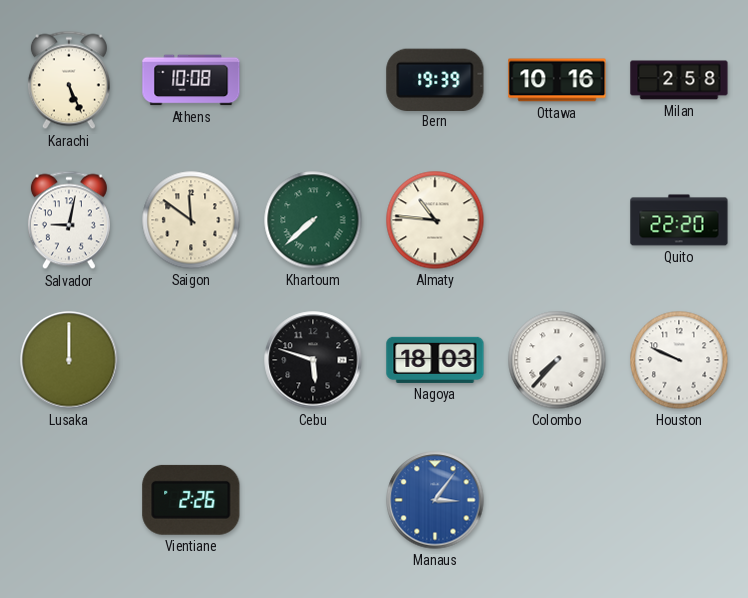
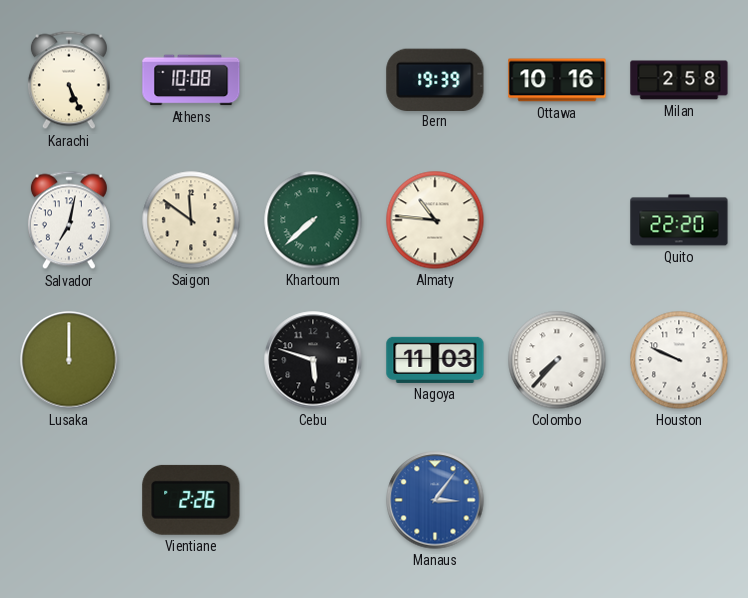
Salvador: 9:02 -> 7:02 (69, 220)
Nagoya: 18:03 -> 11:03 (435, 360)
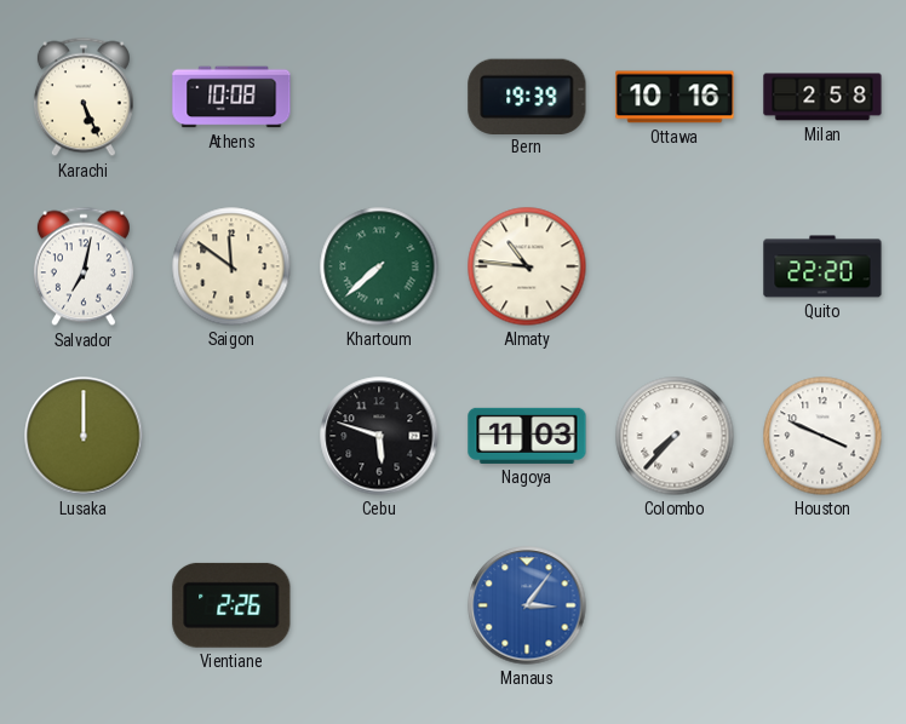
Houston: 9:49 -> 3:49 (822, 436)
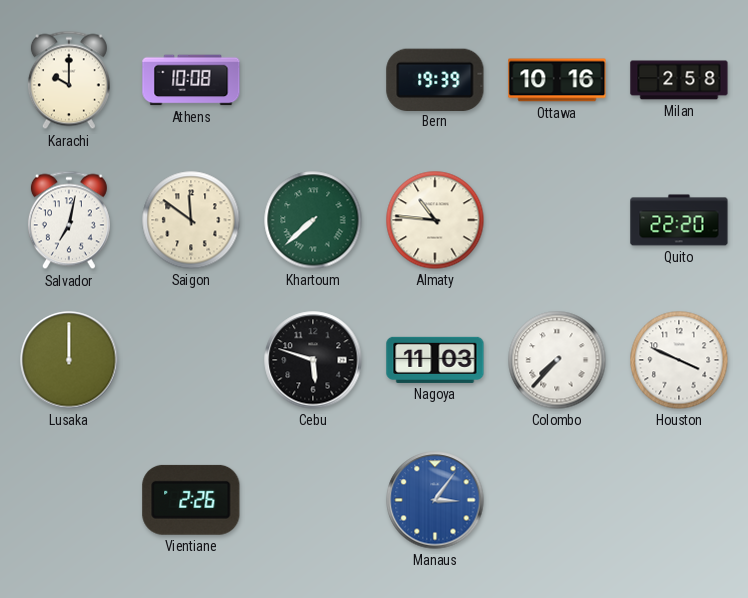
Karachi: 5:26 -> 10:00 (69, 80)
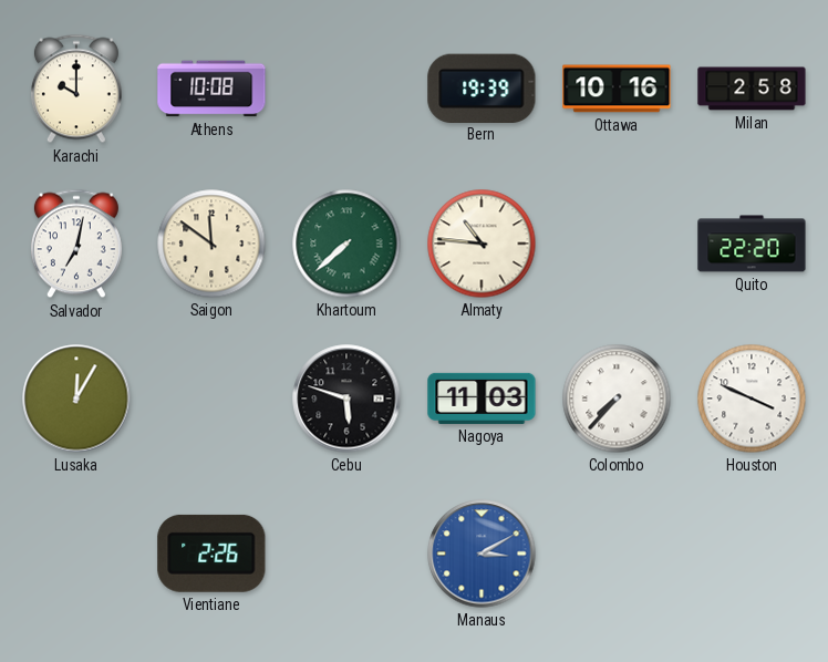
Lusaka: 12:00 -> 12:05 (76, 399)
Manaus: 3:06 -> 3:10 (482, 554)
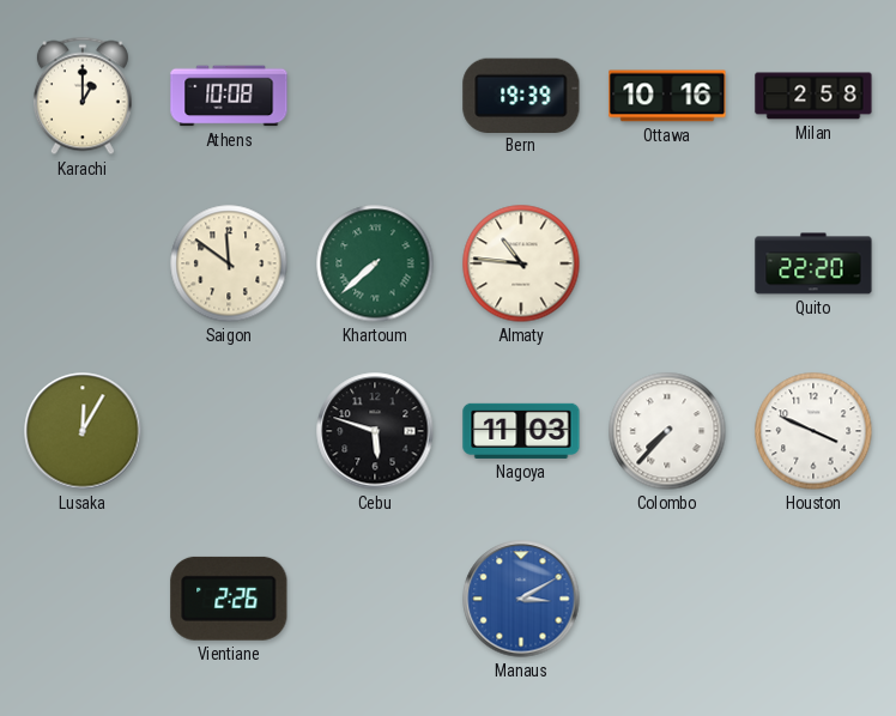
Karachi: 10:00 -> 1:00 (83, 96)
Salvador: 7:02 -> none (76, 244)
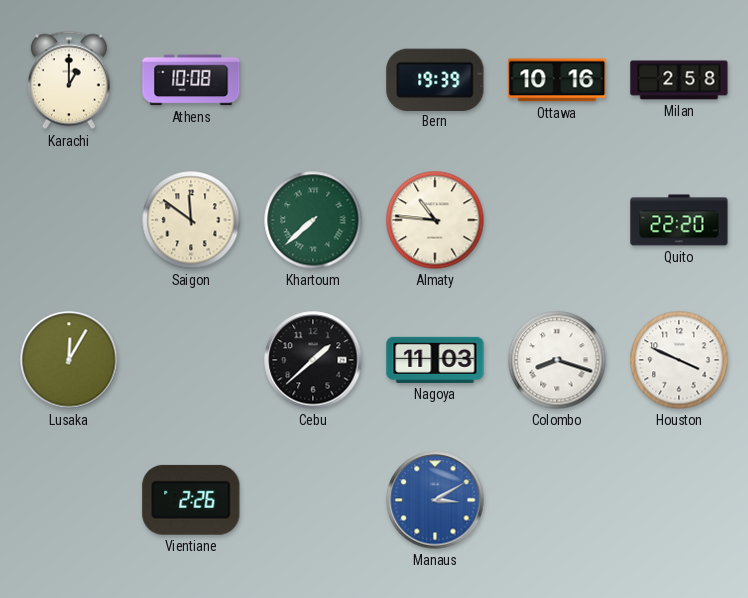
Cebu: 5:48 -> 1:38 (313, 360)
Colombo: 7:37 -> 8:18 (557, 360)
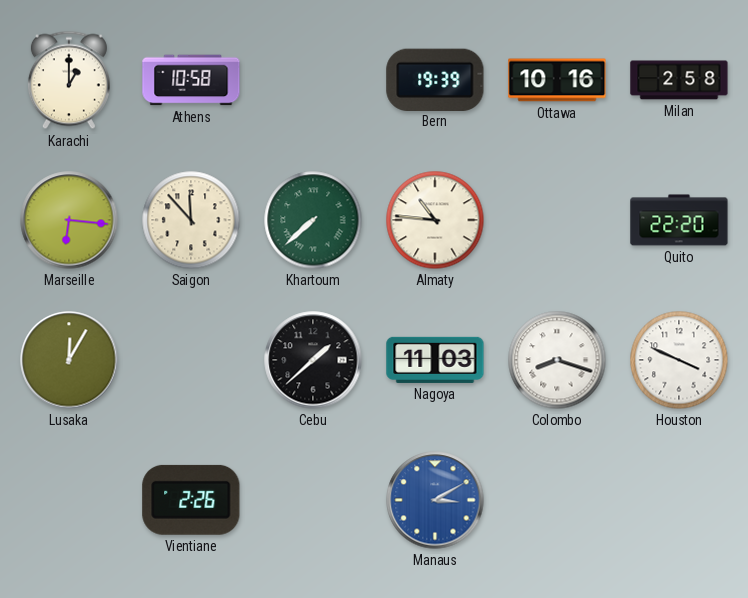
Athens: 10:08 -> 10:58 (191, 80)
Marseille: none -> 6:16 (69, 220)
Saigon: 11:51 -> 11:53 (191, 220)
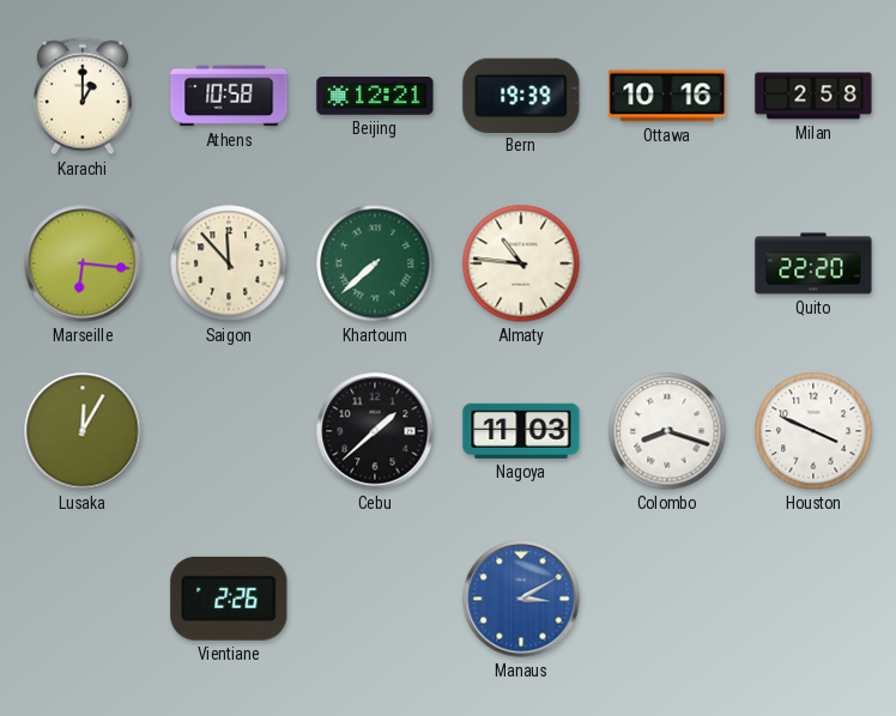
Beijing: none -> 12:21 (375, 96)
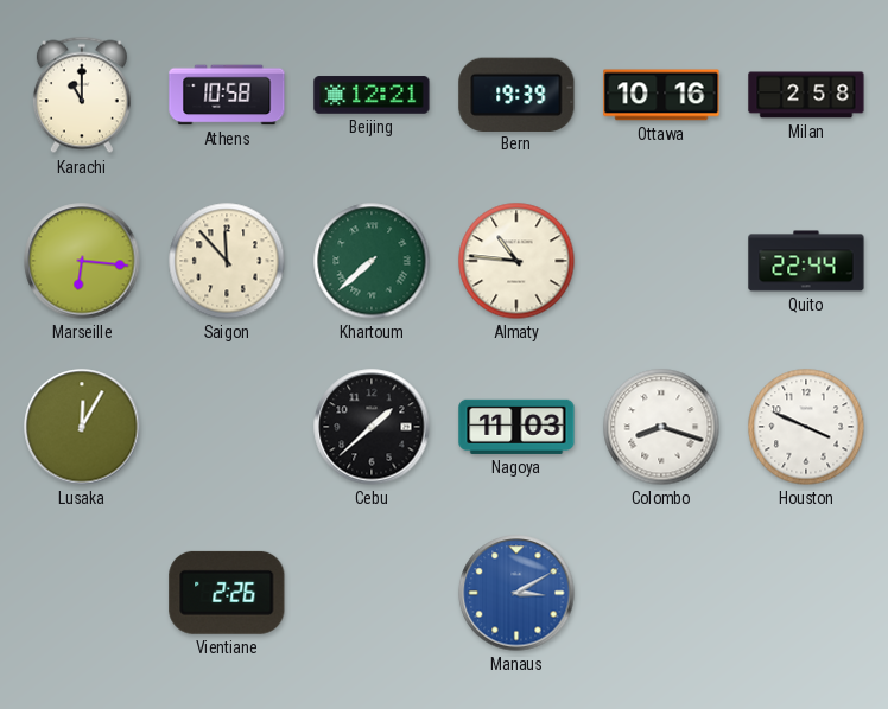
Karachi: 1:00 -> 11:00 (82, 95)
Quito: 22:20 -> 22:44 (806, 261)
